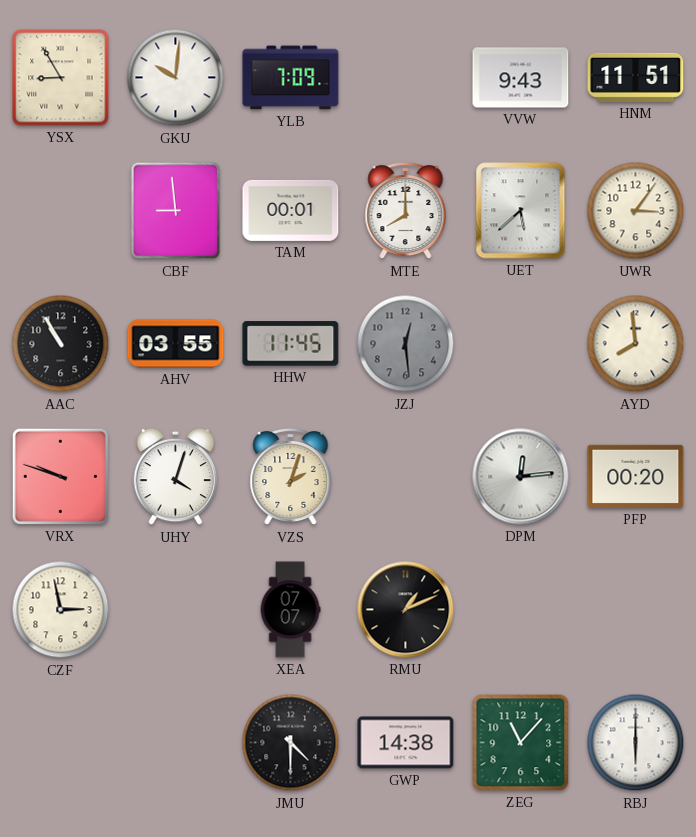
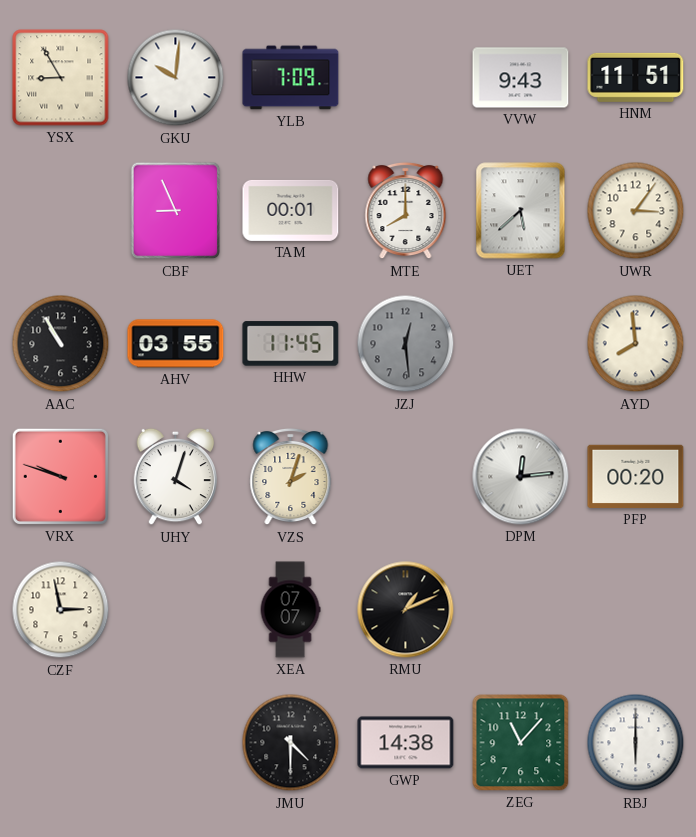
CBF: 8:59 -> 8:56 (176, 211)
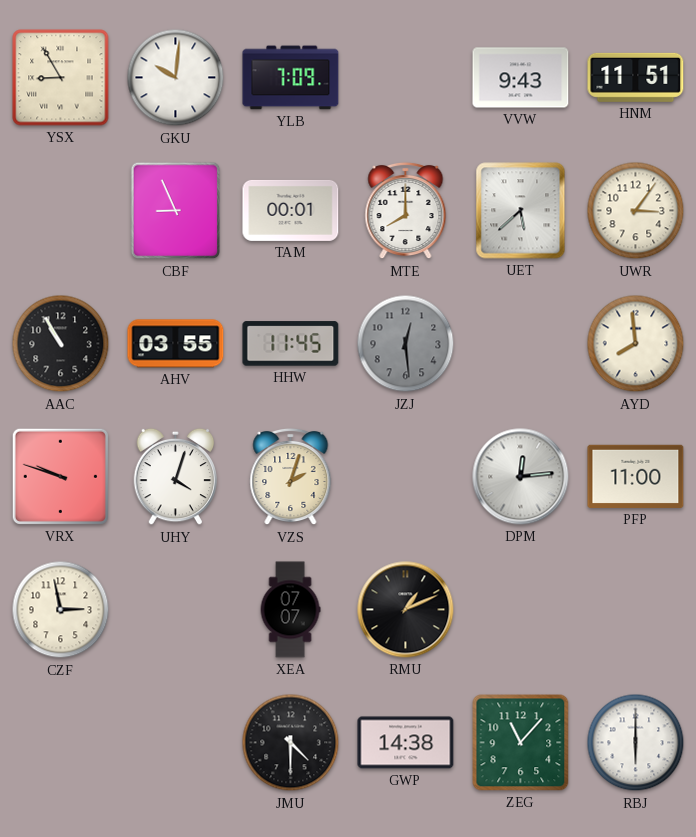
PFP: 00:20 -> 11:00 (636, 476)
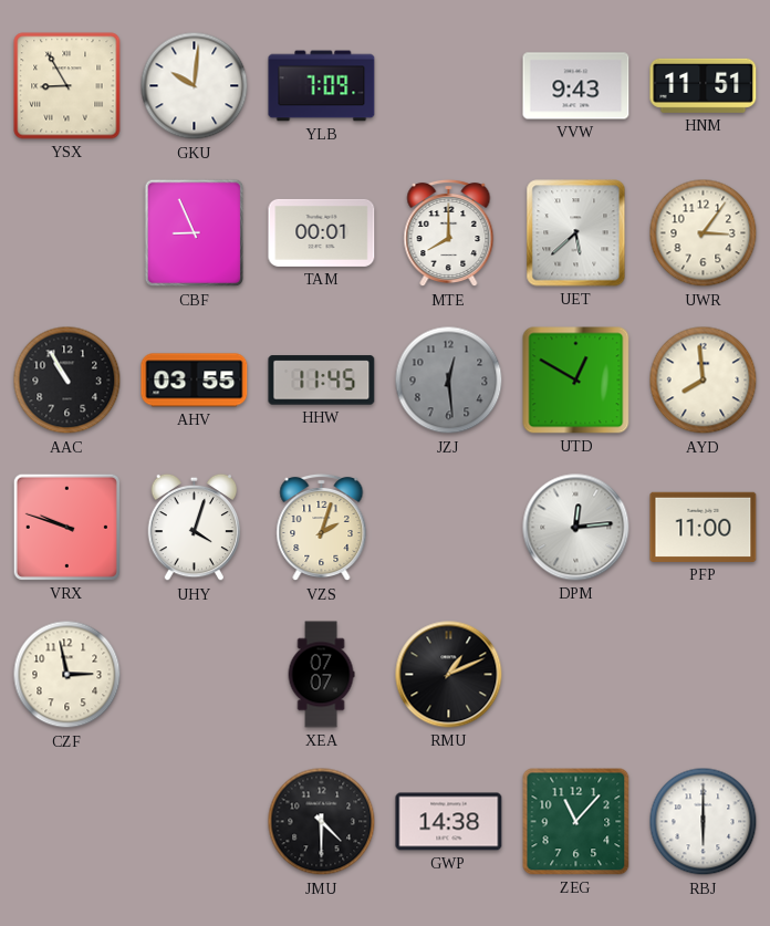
UTD: none -> 12:50 (576, 381)
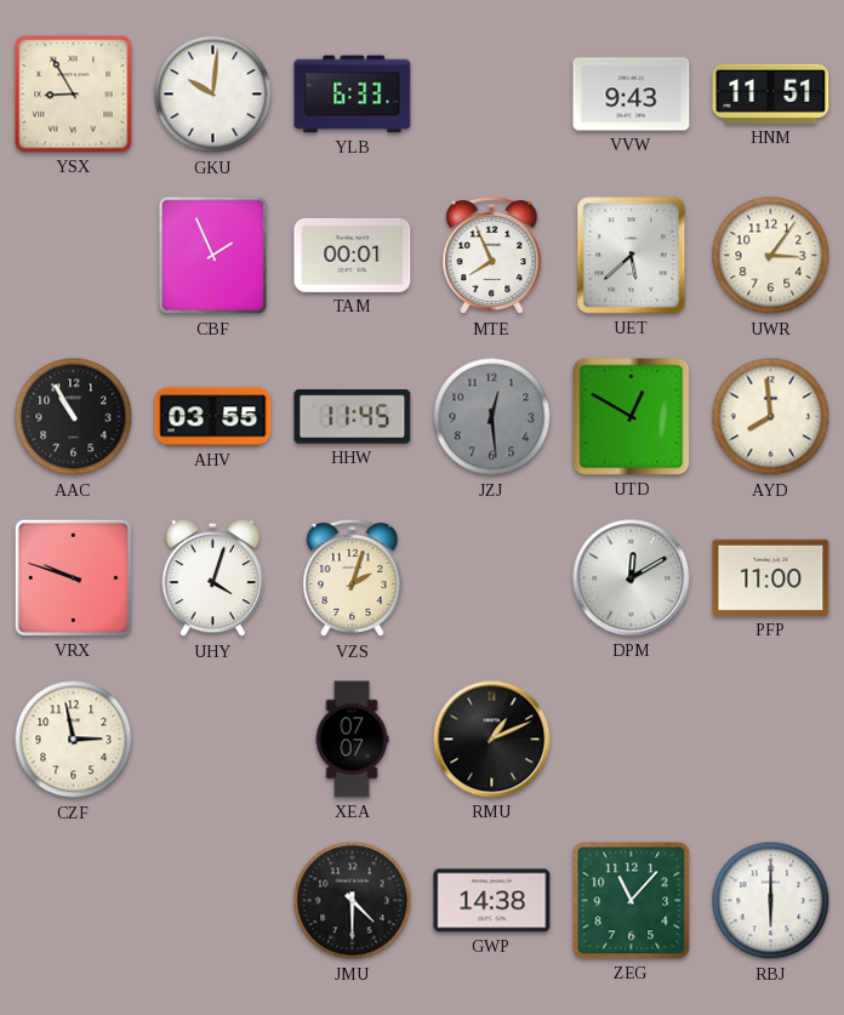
YLB: 7:09 -> 6:33 (353, 95)
CBF: 8:56 -> 1:56 (213, 256)
MTE: 8:00 -> 7:56 (492, 256)
DPM: 12:14 -> 12:10 (632, 578)
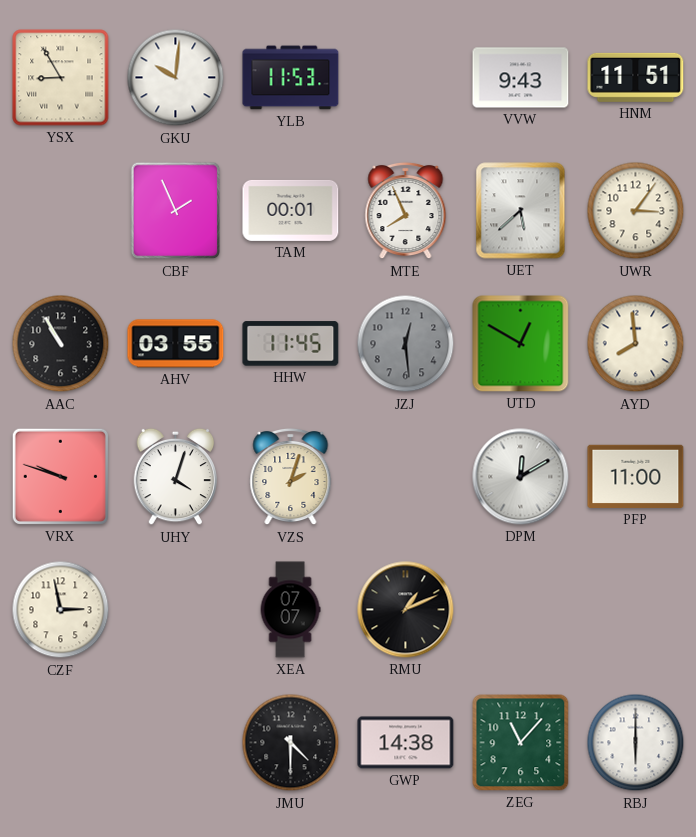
YLB: 6:33 -> 11:53 (291, 78)
